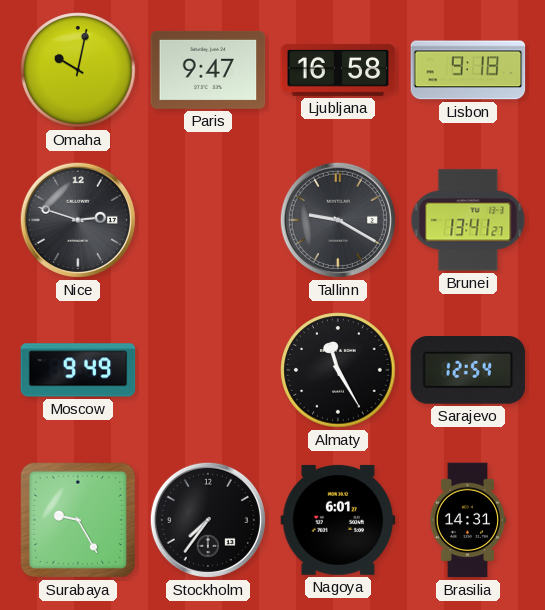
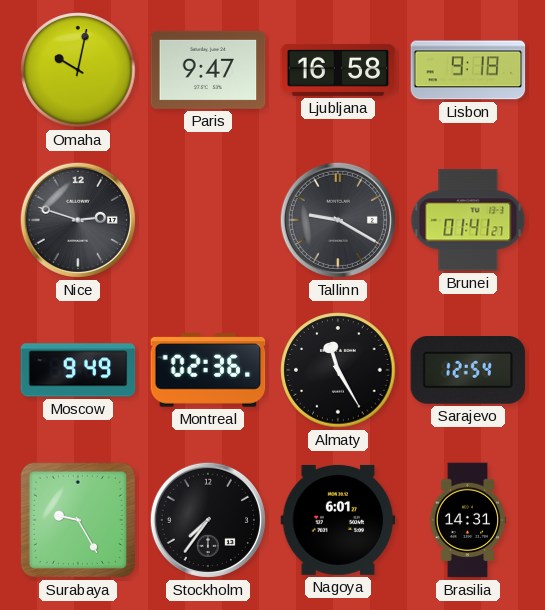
Brunei: 13:41 -> 01:41 (468, 220)
Montreal: none -> 02:36 (208, 370)
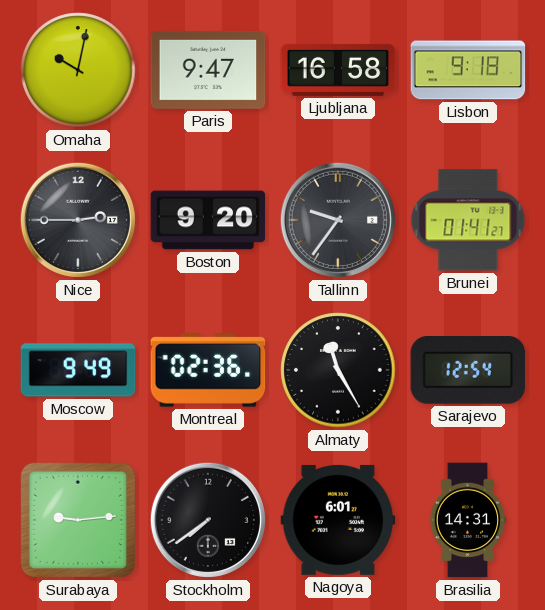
Nice: 2:48 -> 2:45 (78, 220)
Boston: none -> 9:20 (208, 220)
Tallinn: 9:20 -> 9:36 (338, 220)
Surabaya: 9:25 -> 9:14 (78, 520)
Stockholm: 7:36 -> 7:39 (208, 520)
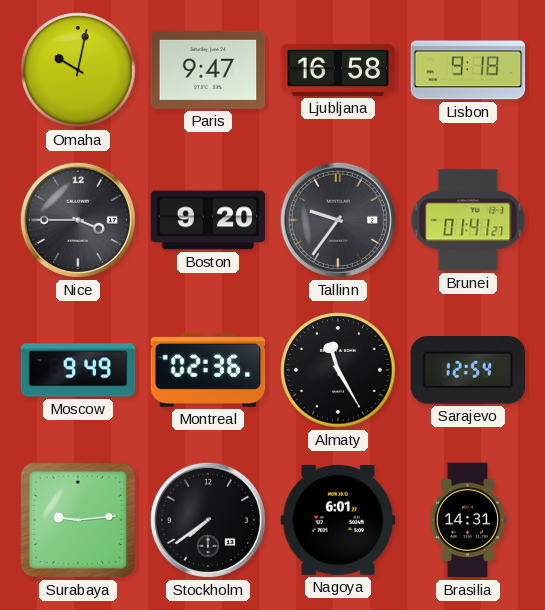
Nice: 2:45 -> 3:45 (78, 220)
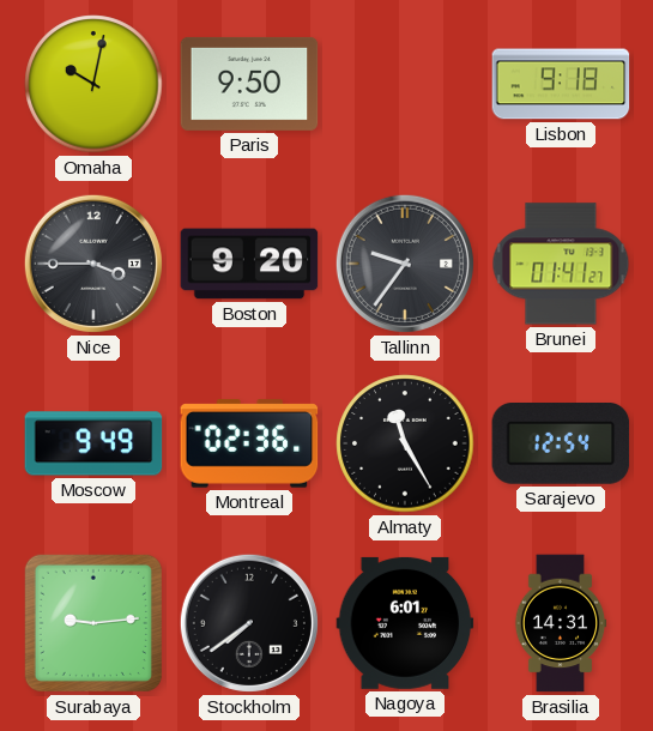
Paris: 9:47 -> 9:50 (249, 84)
Ljubljana: 16:58 -> none (338, 70)
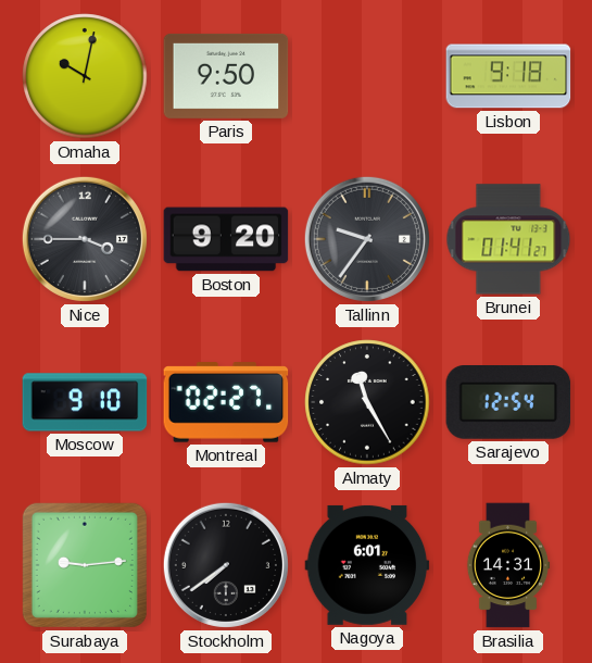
Moscow: 9:49 -> 9:10 (85, 402)
Montreal: 02:36 -> 02:27 (226, 402)
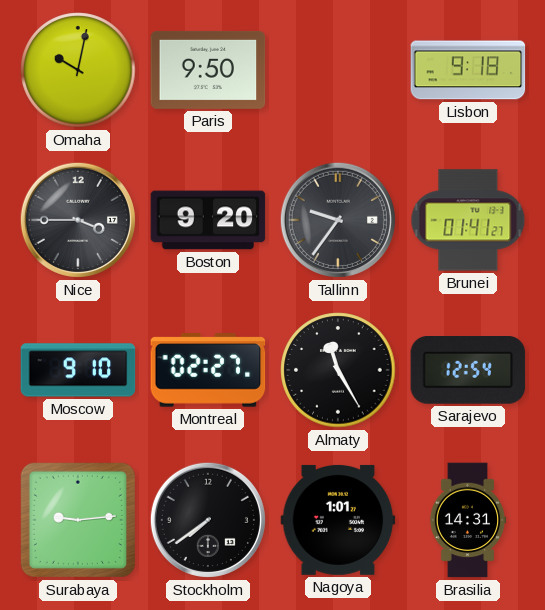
Nagoya: 6:01 -> 1:01 (338, 520)
